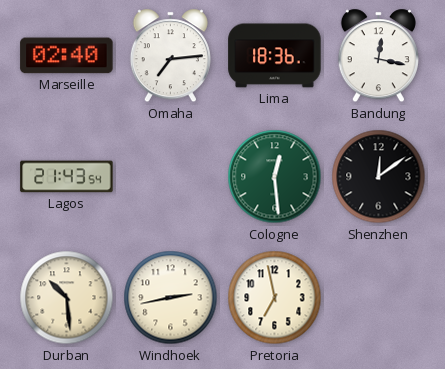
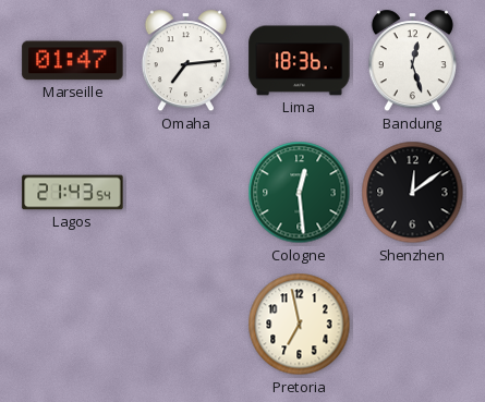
Marseille: 02:40 -> 01:47 (73, 61)
Bandung: 12:17 -> 12:27 (412, 61)
Durban: 10:29 -> none (67, 298)
Windhoek: 2:43 -> none (171, 298)
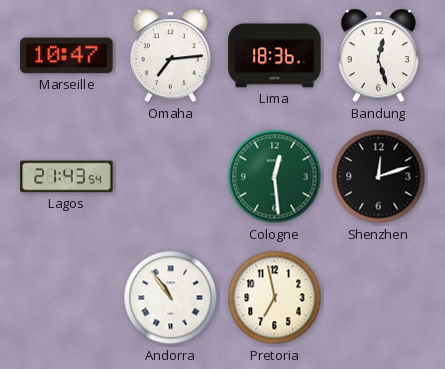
Marseille: 01:47 -> 10:47 (67, 56)
Shenzhen: 12:09 -> 12:12 (379, 177)
Andorra: none -> 10:54 (171, 298)
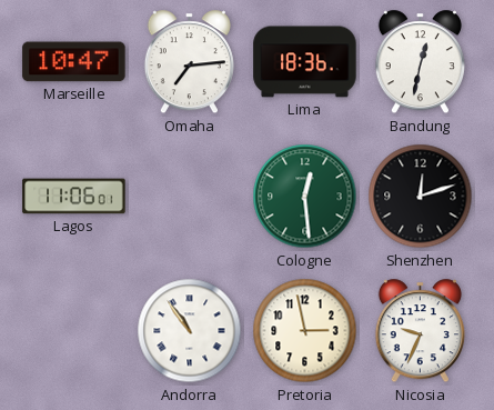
Bandung: 12:27 -> 12:32 (420, 62)
Lagos: 21:43 -> 11:06 (74, 197)
Pretoria: 6:58 -> 2:58 (305, 331)
Nicosia: none -> 9:34 (420, 331)
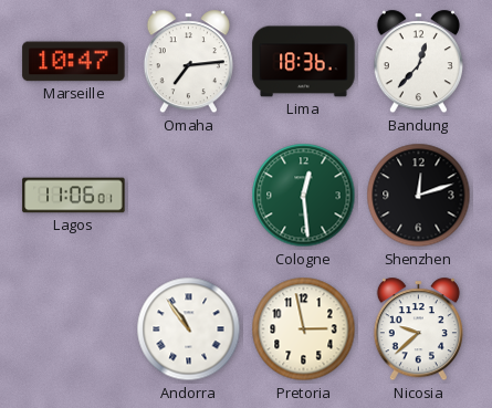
Bandung: 12:32 -> 12:37 (418, 62)
Nicosia: 9:34 -> 9:38 (418, 329)
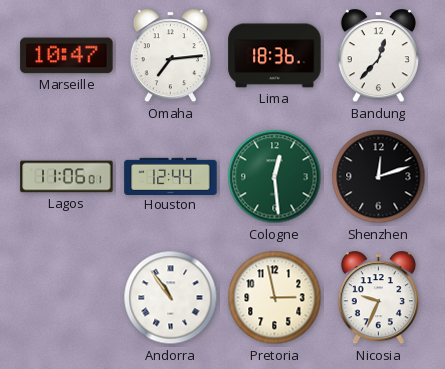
Houston: none -> 12:44 (171, 176)
Nicosia: 9:38 -> 9:34 (378, 298)
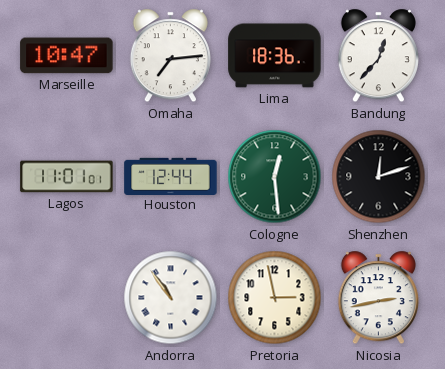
Lagos: 11:06 -> 11:01 (67, 177)
Nicosia: 9:34 -> 2:43 (378, 298)
